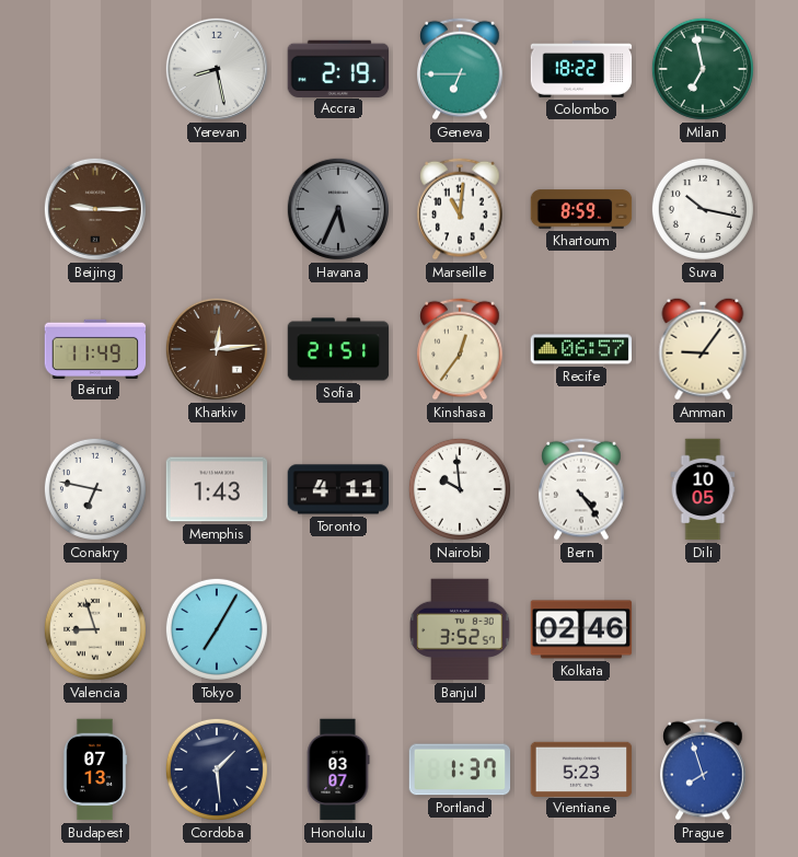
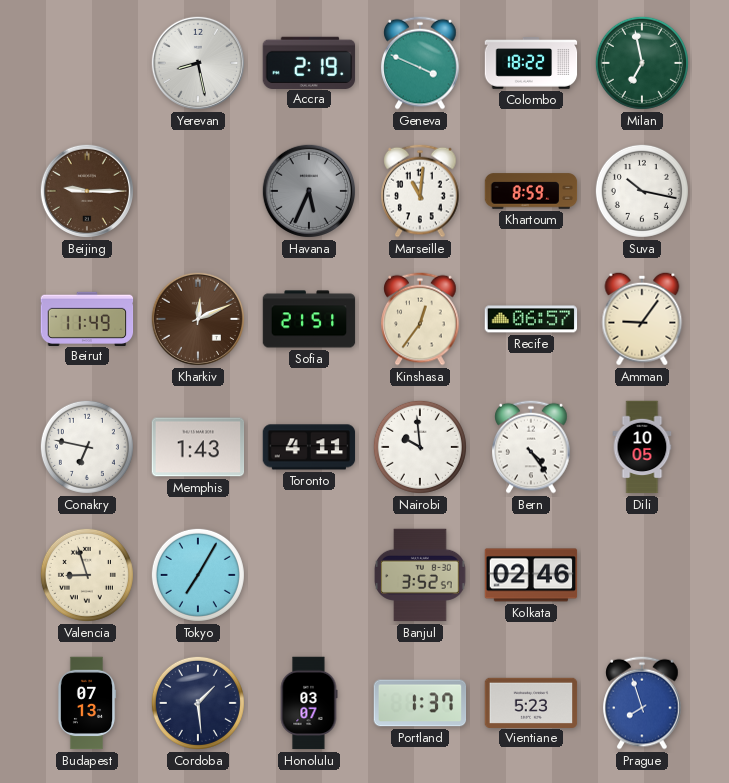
Geneva: 6:45 -> 3:49 (420, 63)
Kharkiv: 12:14 -> 12:11 (198, 319)
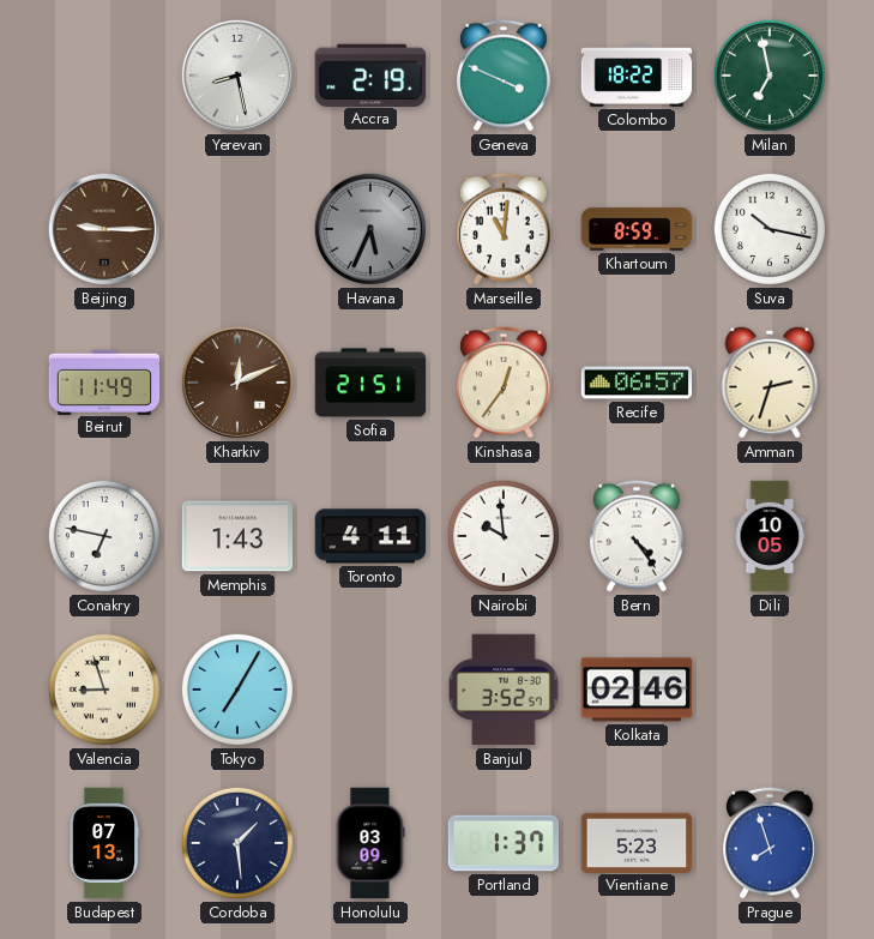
Amman: 9:06 -> 2:33 (770, 383)
Honolulu: 03:07 -> 03:09 (370, 843)
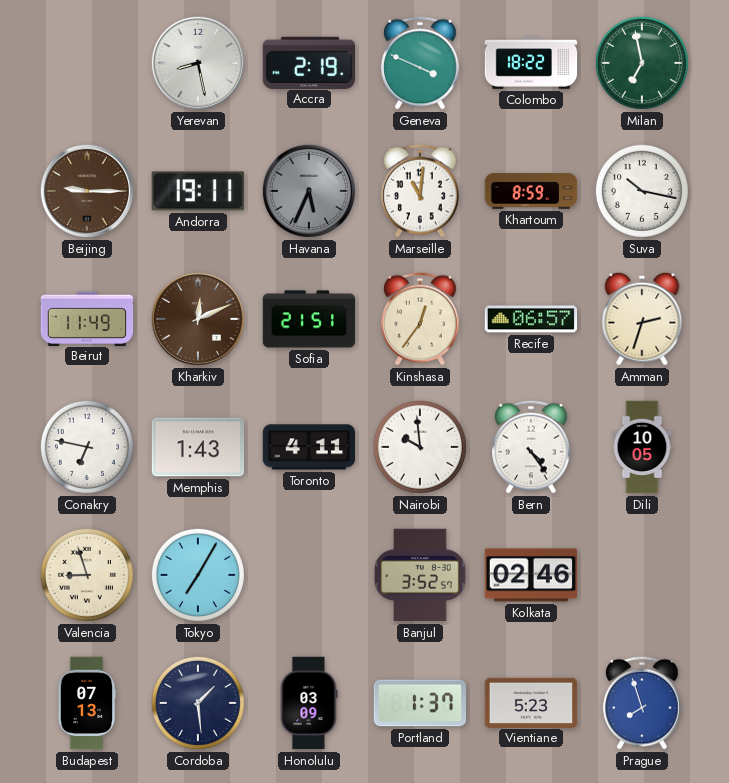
Andorra: none -> 19:11 (197, 191)
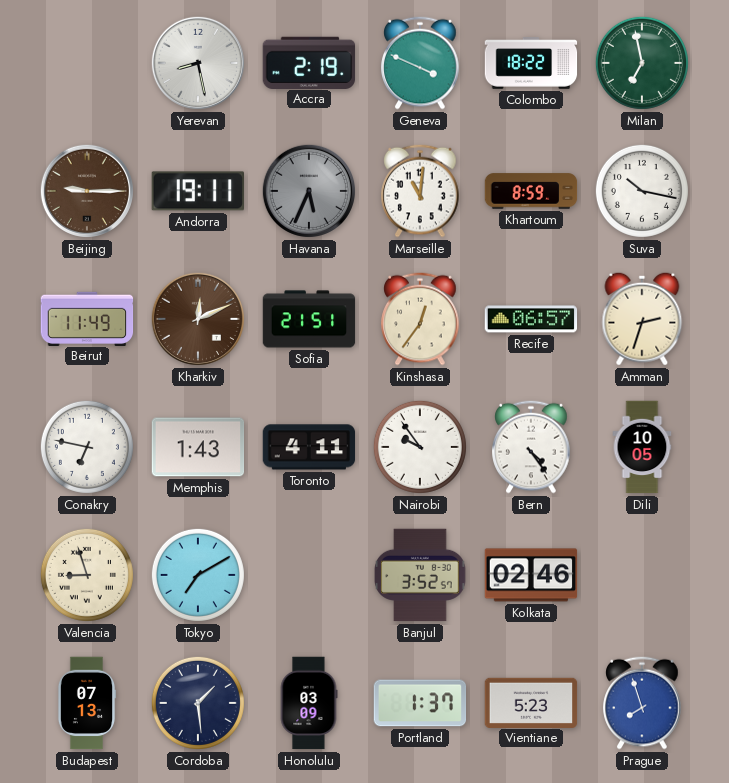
Nairobi: 9:59 -> 9:54 (420, 447)
Tokyo: 7:05 -> 7:10 (198, 575)
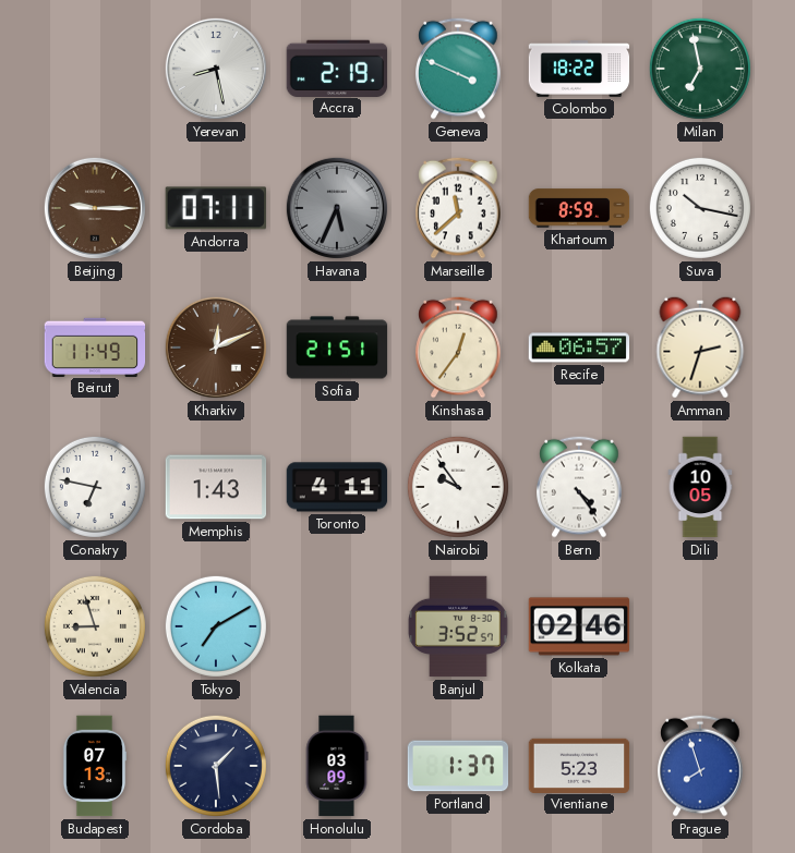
Andorra: 19:11 -> 07:11 (215, 208)
Marseille: 11:01 -> 11:38 (458, 208)
